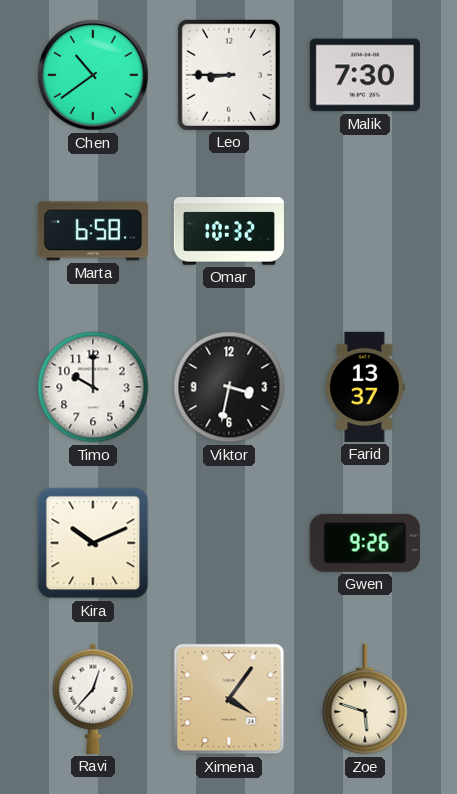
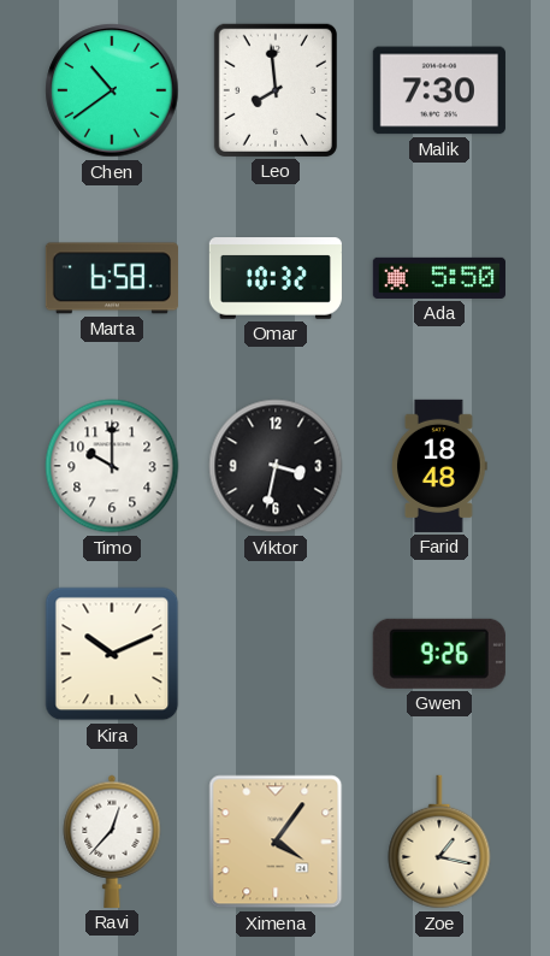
Leo: 8:45 -> 7:59 (276, 90)
Ada: none -> 5:50 (439, 278)
Farid: 13:37 -> 18:48 (439, 466)
Zoe: 5:48 -> 1:17 (439, 842)
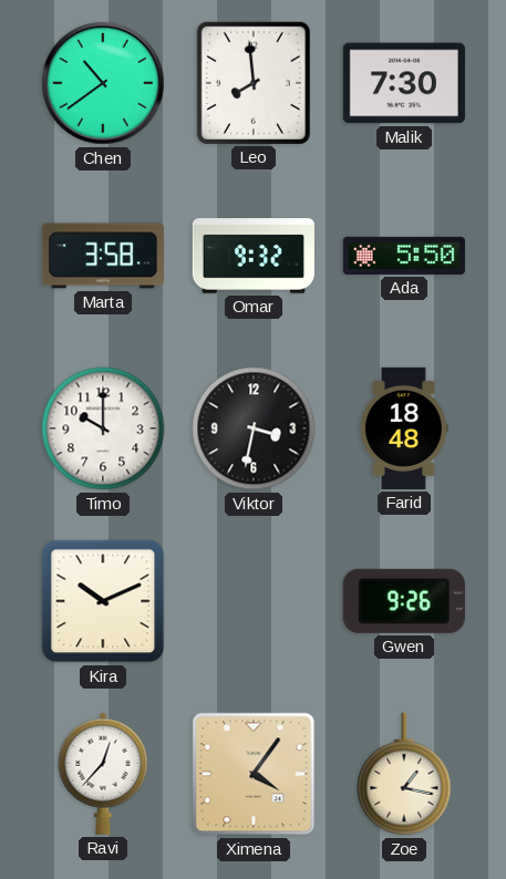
Marta: 6:58 -> 3:58 (103, 256)
Omar: 10:32 -> 9:32 (254, 256)
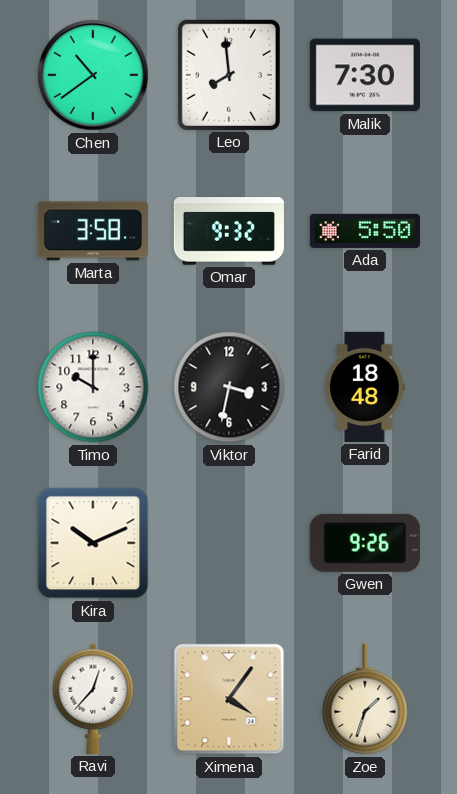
Zoe: 1:17 -> 1:33 (365, 699)
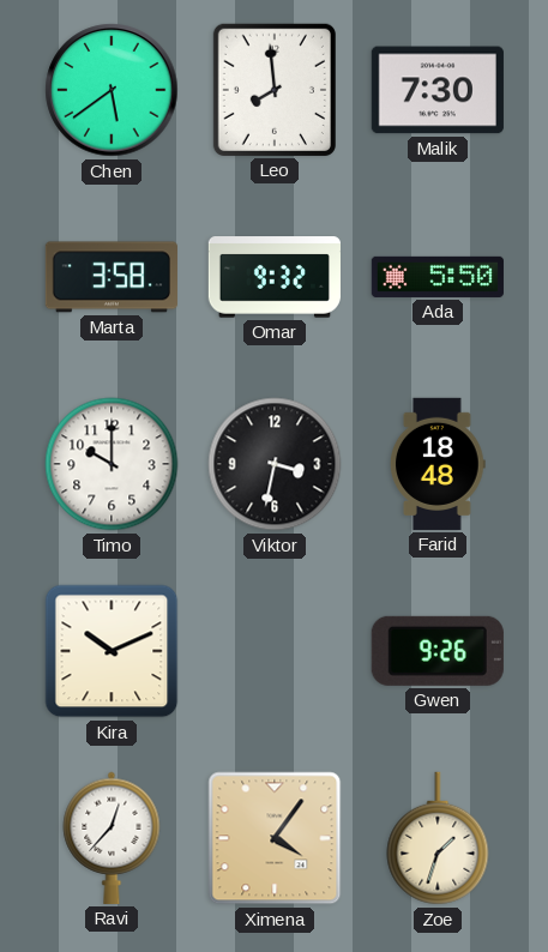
Chen: 10:39 -> 5:39 (112, 90)
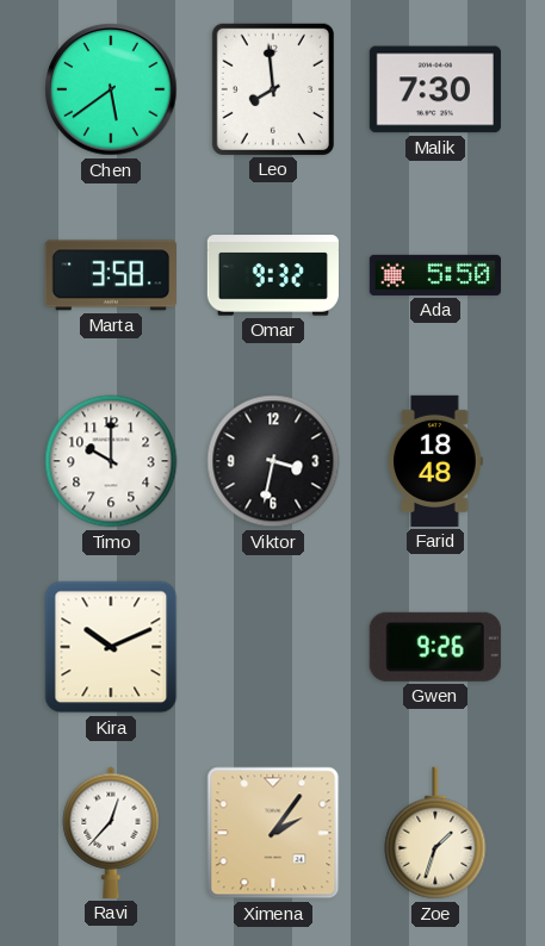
Ximena: 4:06 -> 2:06 (273, 833)
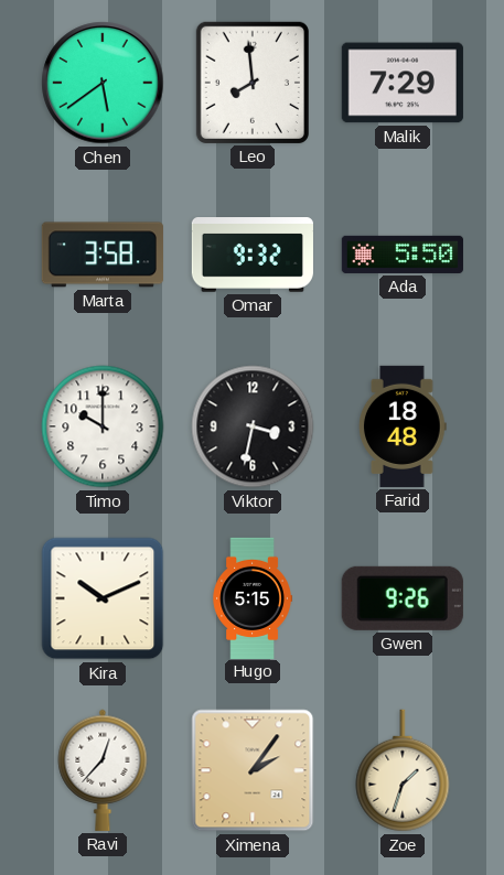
Malik: 7:30 -> 7:29 (403, 83)
Hugo: none -> 5:15 (253, 597)
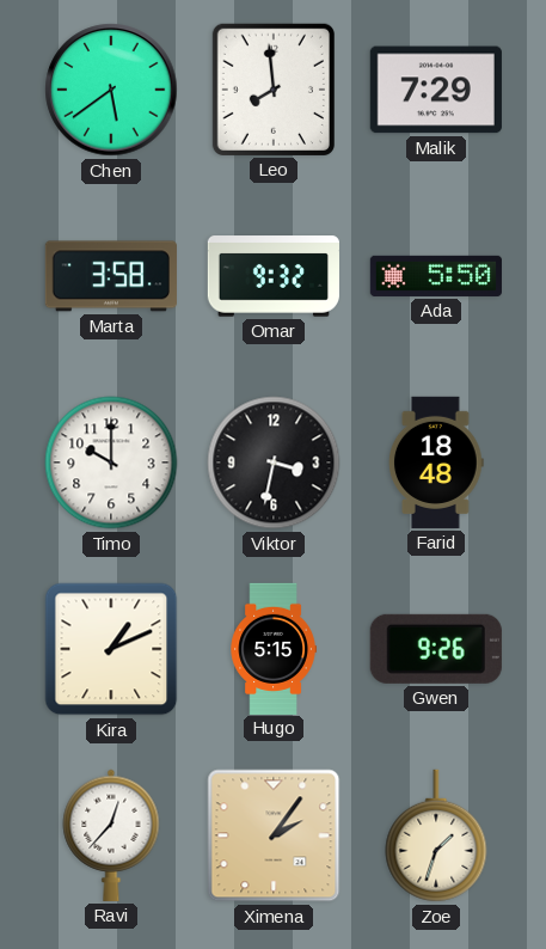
Kira: 10:11 -> 1:11 (111, 649)
